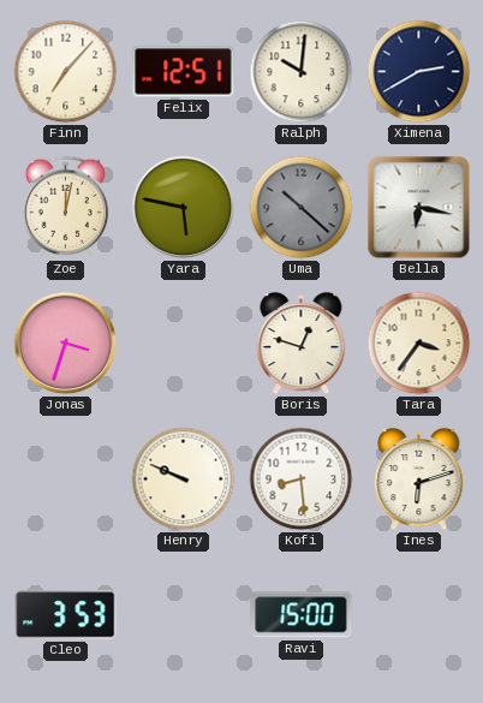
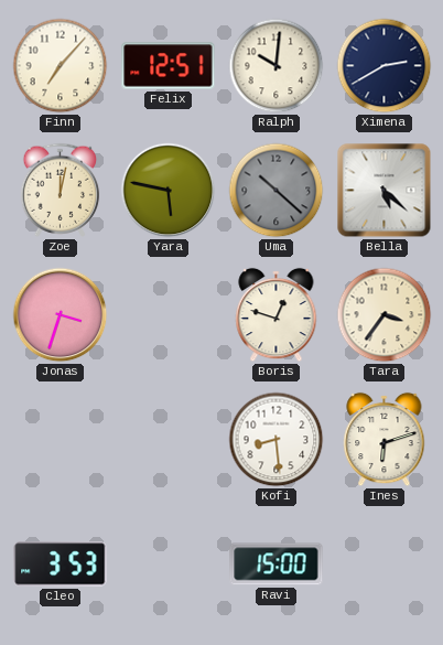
Bella: 6:17 -> 5:22 (385, 191)
Henry: 9:49 -> none (184, 479)
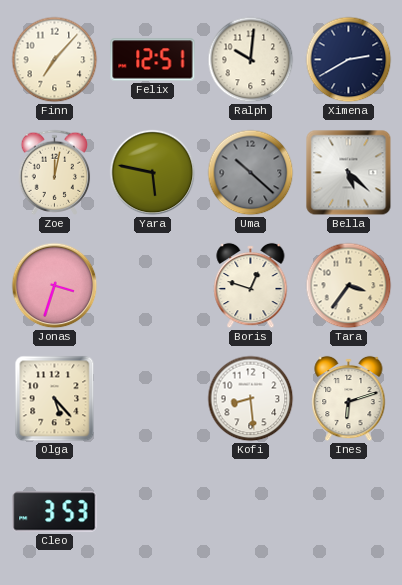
Olga: none -> 5:23 (55, 399)
Ravi: 15:00 -> none (277, 565)
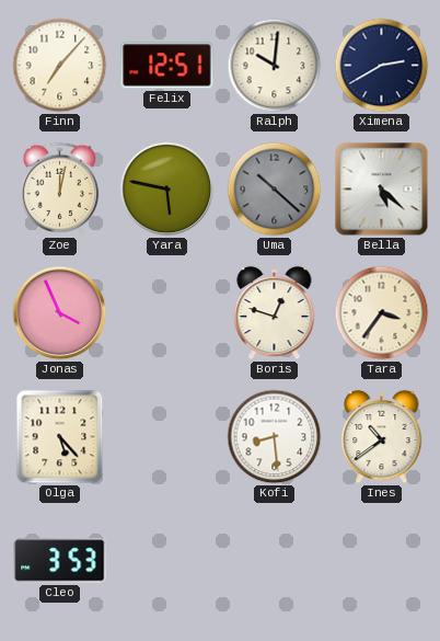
Jonas: 3:33 -> 3:56 (60, 313)
Ines: 6:12 -> 10:39 (382, 437)
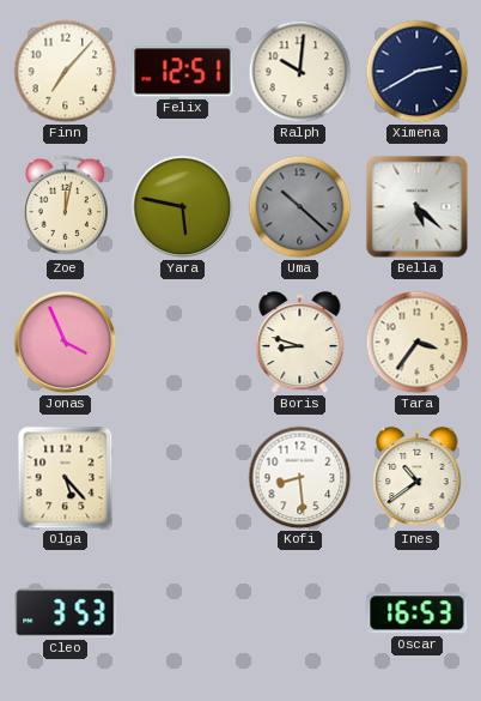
Boris: 12:48 -> 8:48 (300, 343)
Oscar: none -> 16:53 (418, 614)
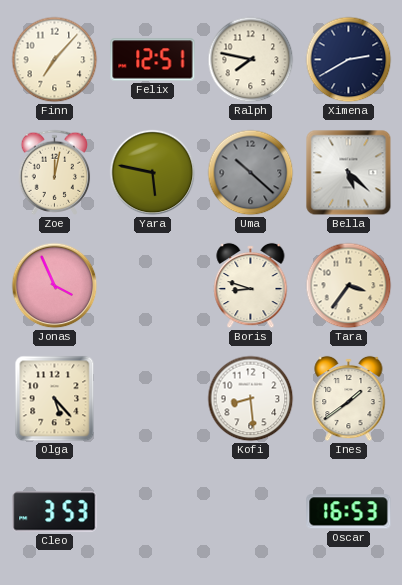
Ralph: 10:01 -> 7:47 (251, 60)
Ines: 10:39 -> 1:39 (349, 399)
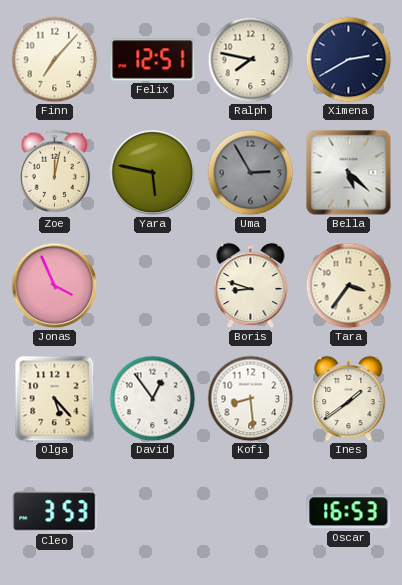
Uma: 10:22 -> 2:55 (251, 173)
David: none -> 12:54 (153, 399)
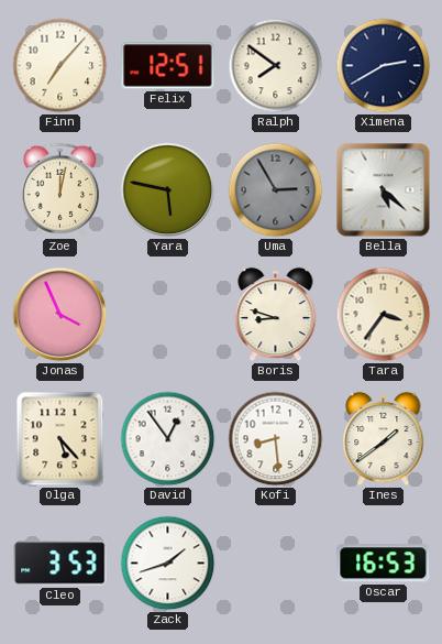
Ralph: 7:47 -> 7:51 (276, 66)
Zack: none -> 1:42 (168, 564)
